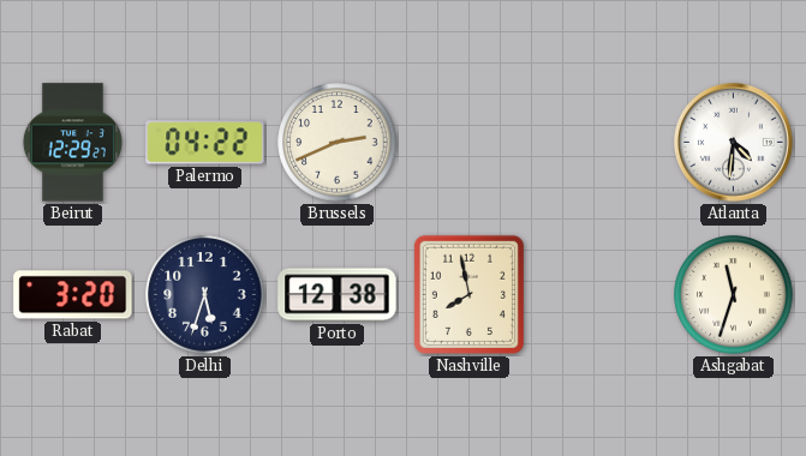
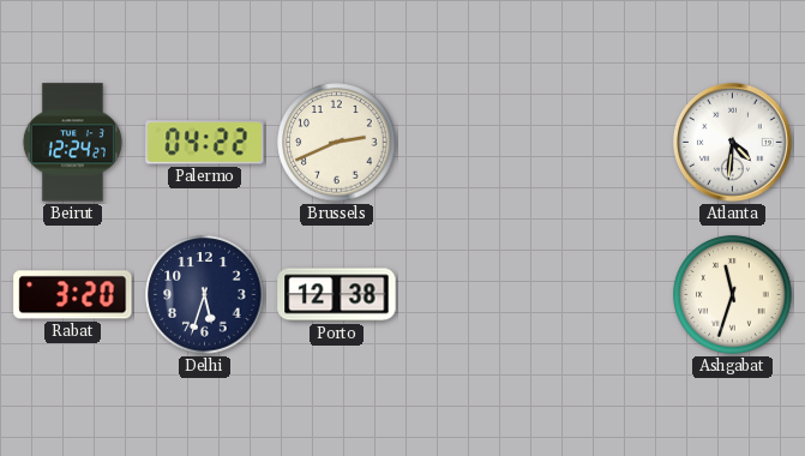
Beirut: 12:29 -> 12:24 (72, 143)
Nashville: 7:58 -> none (468, 294)
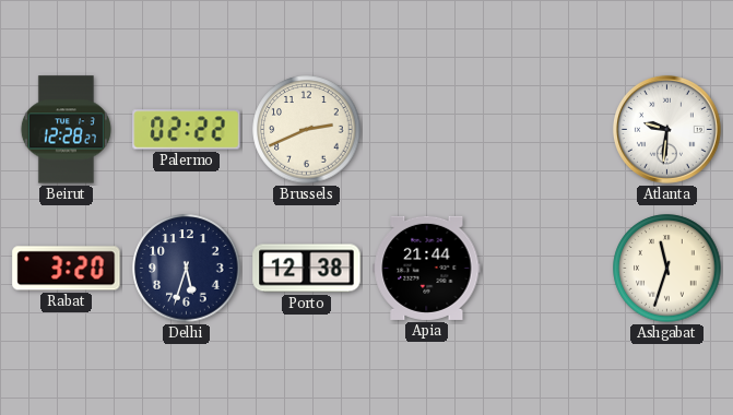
Beirut: 12:24 -> 12:28 (66, 130)
Palermo: 04:22 -> 02:22 (187, 130)
Atlanta: 4:31 -> 9:31 (666, 129)
Apia: none -> 21:44 (427, 268)
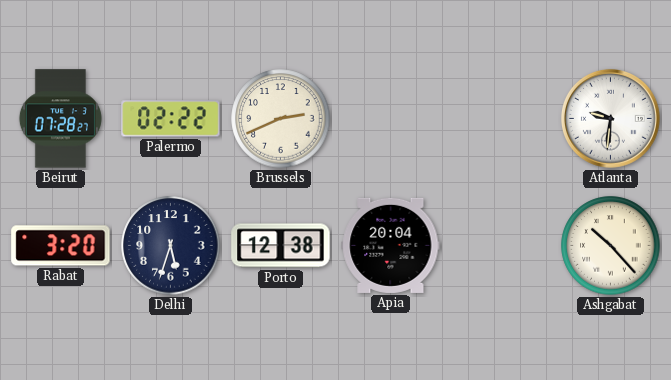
Beirut: 12:28 -> 07:28 (60, 119)
Apia: 21:44 -> 20:04 (391, 245)
Ashgabat: 11:33 -> 10:23 (611, 246)
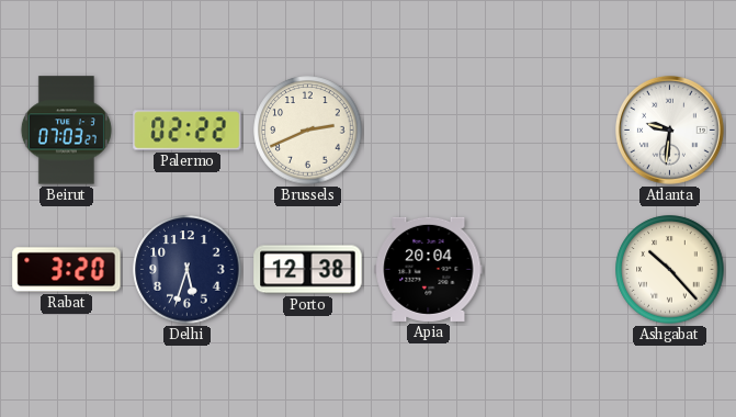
Beirut: 07:28 -> 07:03 (66, 131)
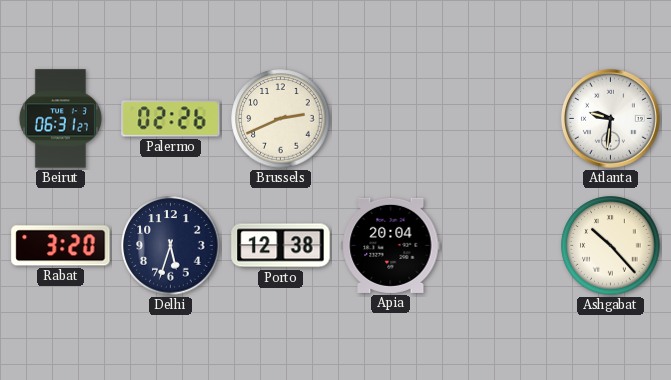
Beirut: 07:03 -> 06:31 (60, 119)
Palermo: 02:22 -> 02:26 (171, 119)
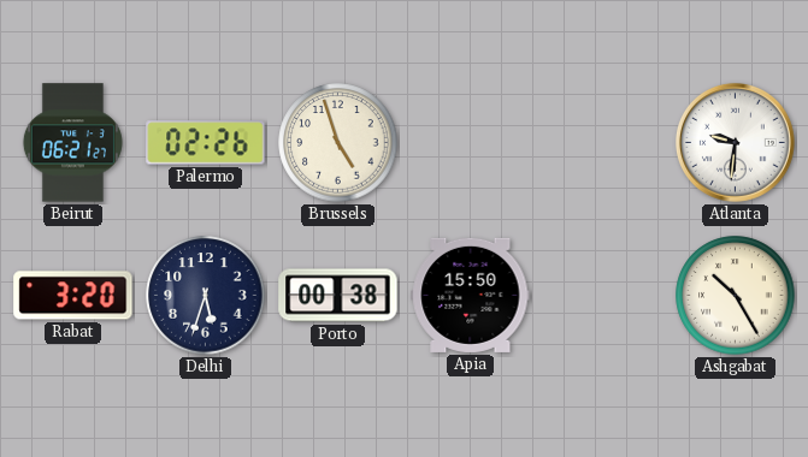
Beirut: 06:31 -> 06:21 (72, 143)
Brussels: 2:41 -> 4:57 (338, 143)
Porto: 12:38 -> 00:38 (338, 296)
Apia: 20:04 -> 15:50 (471, 295)
Ashgabat: 10:23 -> 10:25 (736, 296)
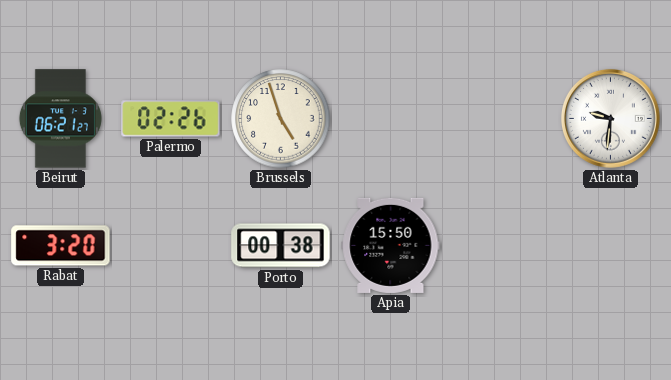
Delhi: 5:33 -> none (206, 296)
Ashgabat: 10:25 -> none (736, 296)
